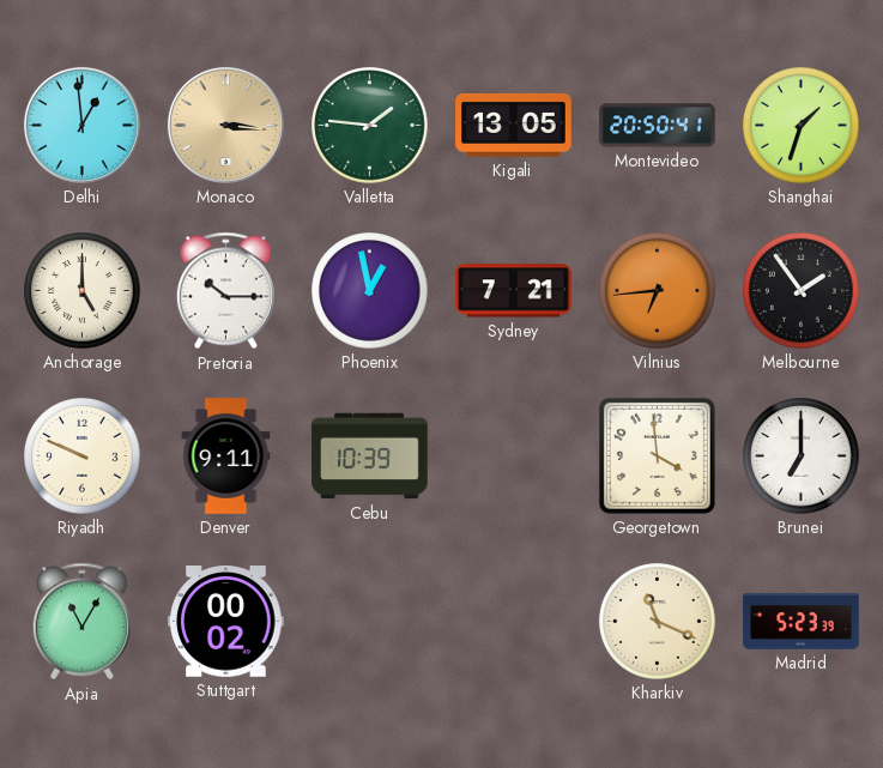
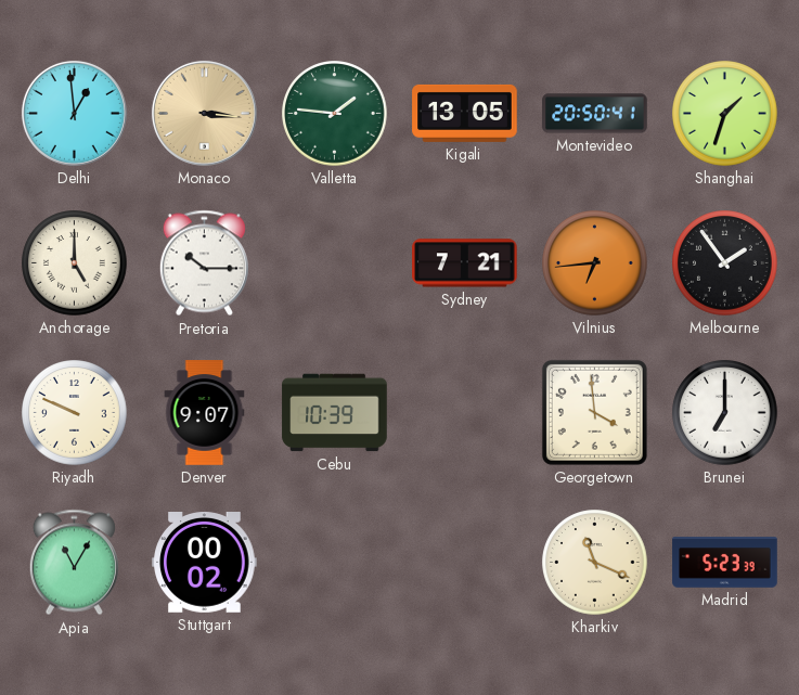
Phoenix: 12:58 -> none (370, 291)
Denver: 9:11 -> 9:07 (205, 413)
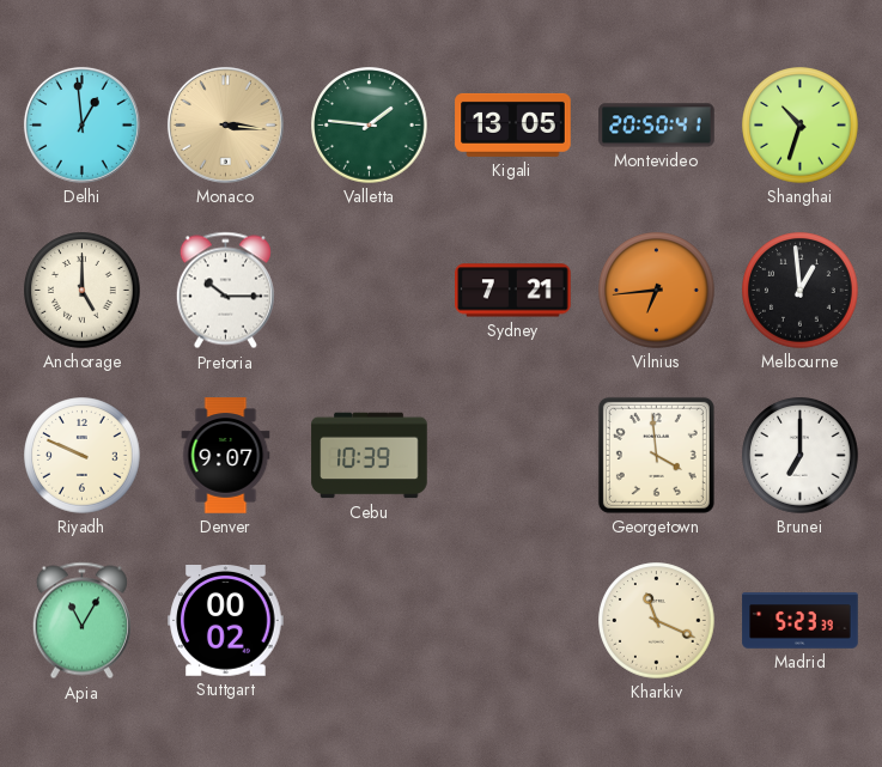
Shanghai: 1:33 -> 10:33 (801, 126)
Melbourne: 1:54 -> 12:59 (801, 291)
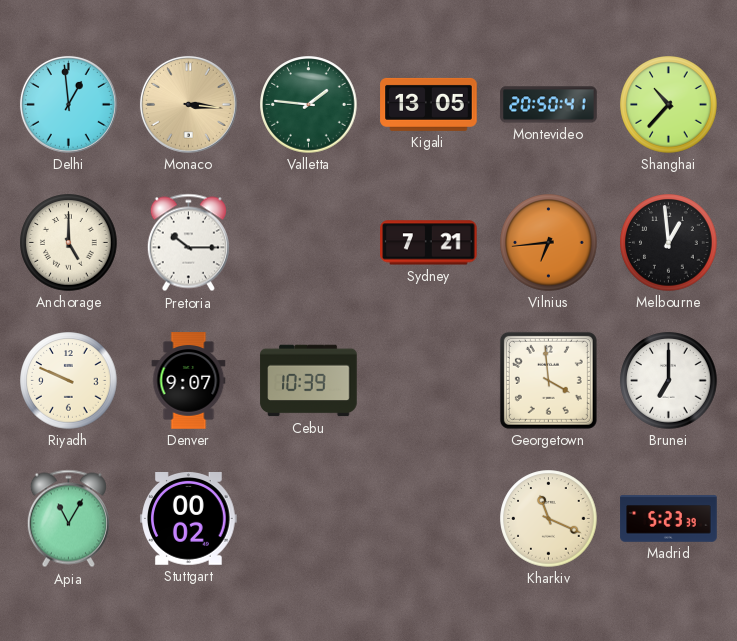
Shanghai: 10:33 -> 10:37 (669, 105)
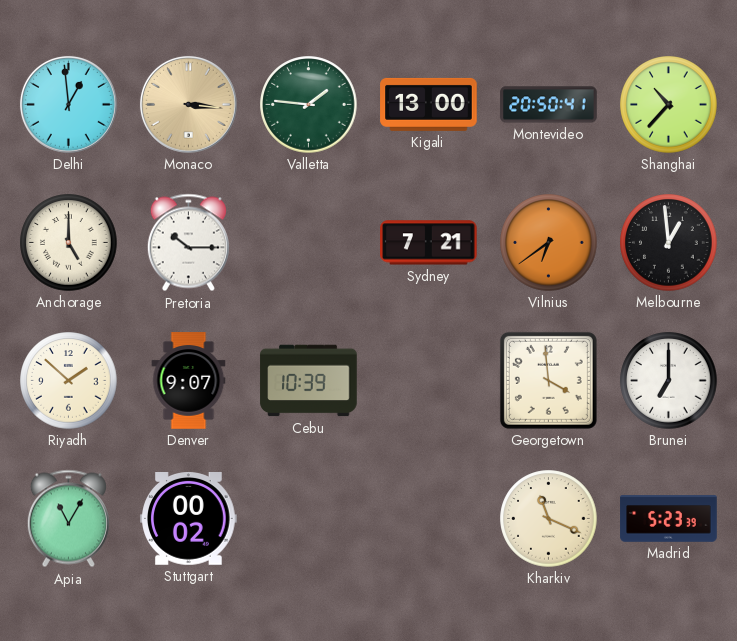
Kigali: 13:05 -> 13:00 (429, 104)
Vilnius: 6:44 -> 6:39 (549, 243)
Riyadh: 9:49 -> 1:52 (69, 381)
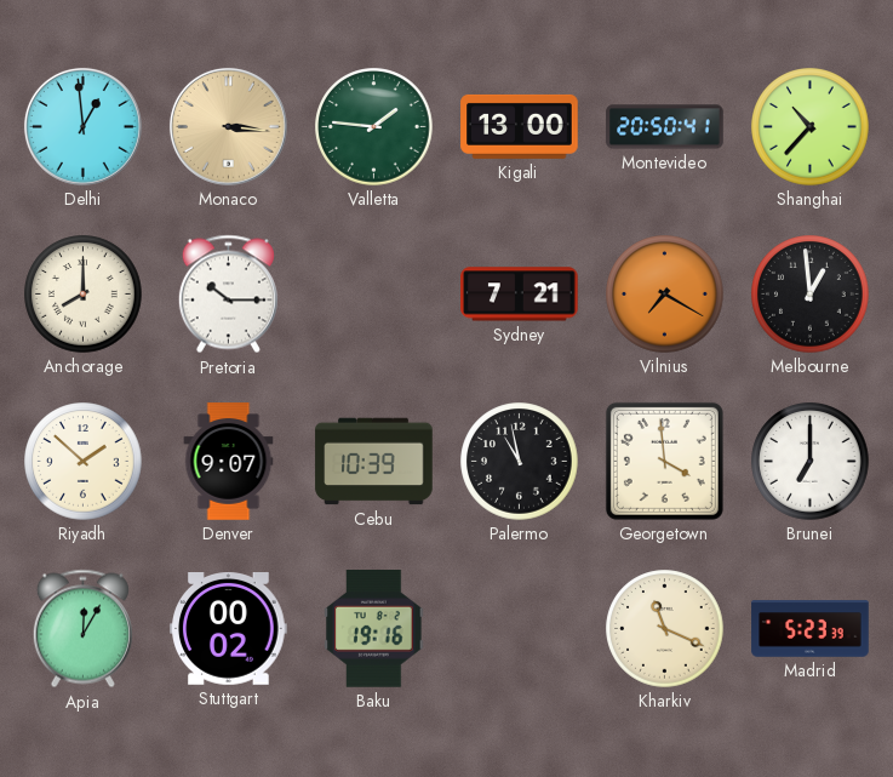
Anchorage: 5:00 -> 8:00 (84, 295)
Vilnius: 6:39 -> 7:20 (665, 295)
Palermo: none -> 10:58 (520, 462)
Apia: 11:05 -> 12:05 (82, 629)
Baku: none -> 19:16 (374, 629)
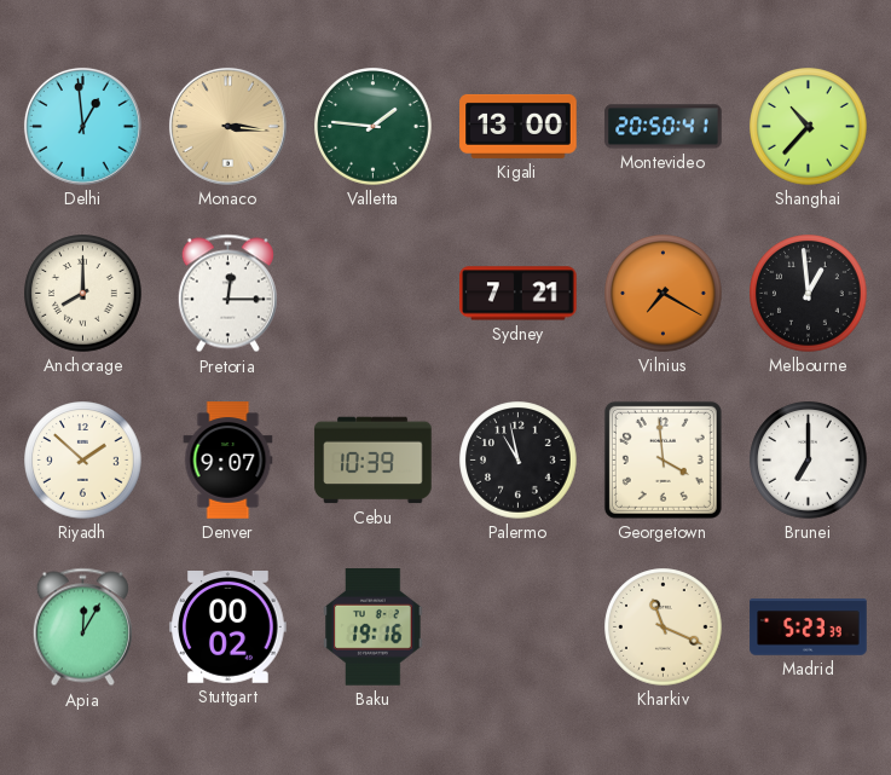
Pretoria: 10:15 -> 12:15 (227, 294)
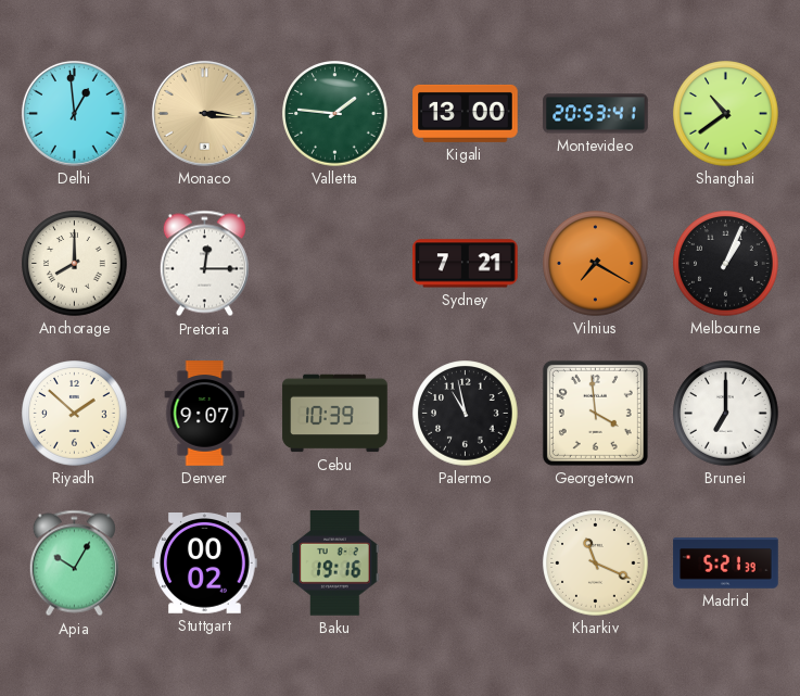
Montevideo: 20:50 -> 20:53 (596, 114)
Shanghai: 10:37 -> 10:39 (726, 114)
Melbourne: 12:59 -> 1:04 (726, 264)
Apia: 12:05 -> 10:05 (74, 564)
Madrid: 5:23 -> 5:21 (726, 564)
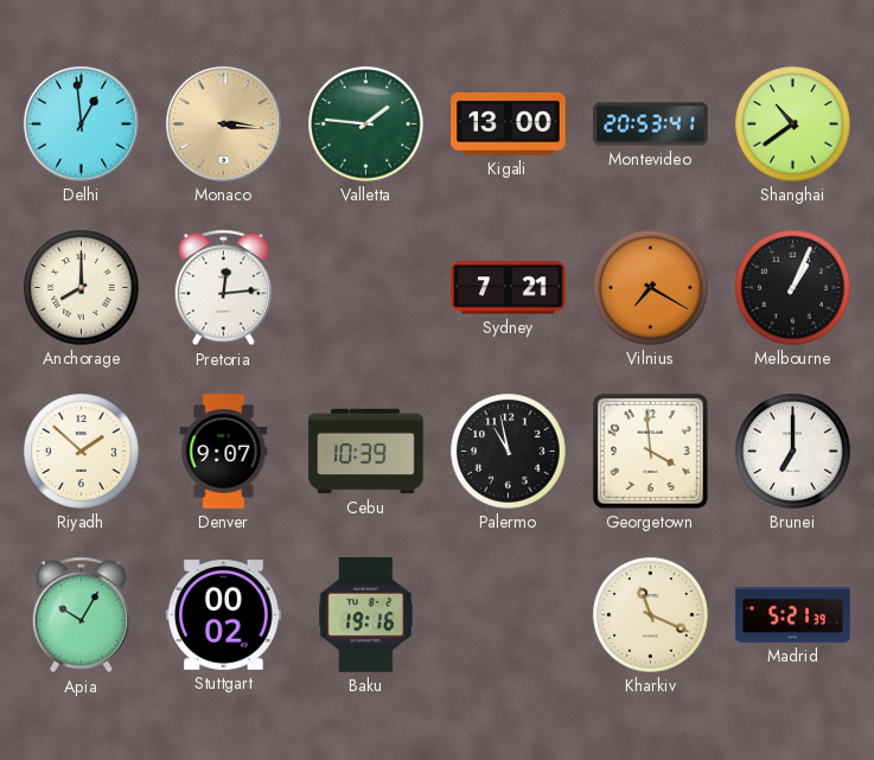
Pretoria: 12:15 -> 12:14 (223, 288)
